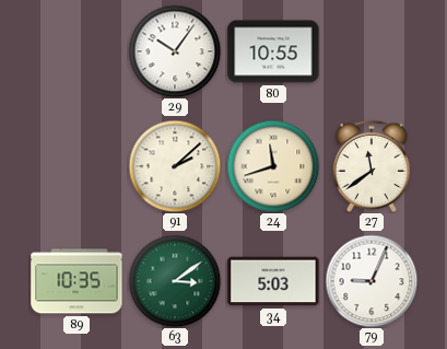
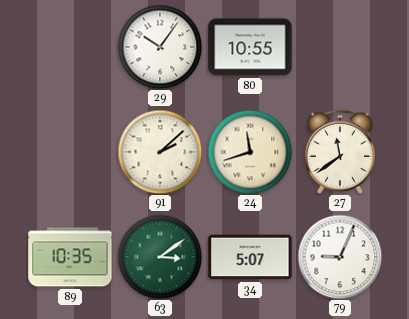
34: 5:03 -> 5:07 (250, 257)
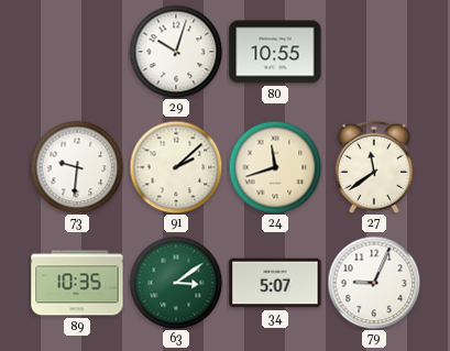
29: 10:06 -> 10:03 (176, 52)
73: none -> 9:31 (77, 167)
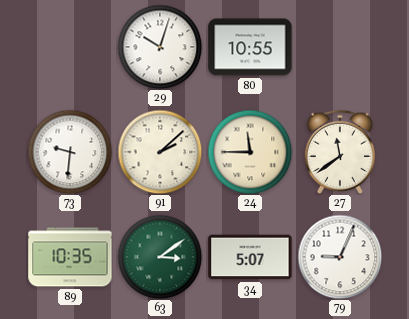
24: 11:42 -> 11:45 (250, 152)
